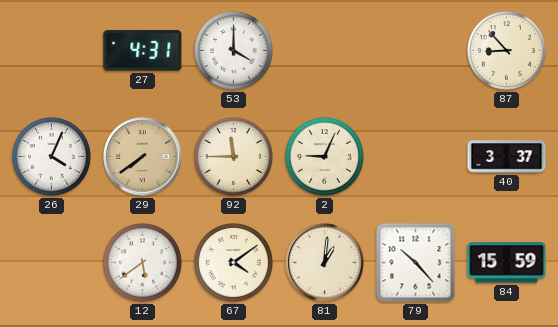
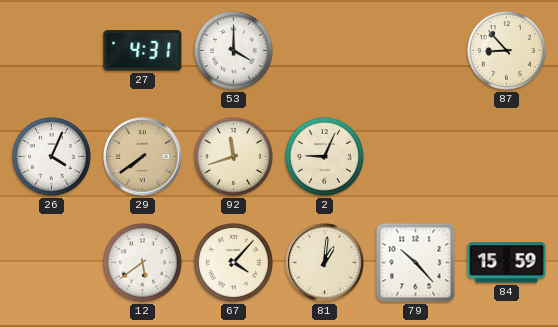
92: 11:45 -> 11:42 (233, 156)
40: 3:37 -> none (507, 157)
67: 4:09 -> 4:07 (233, 262)
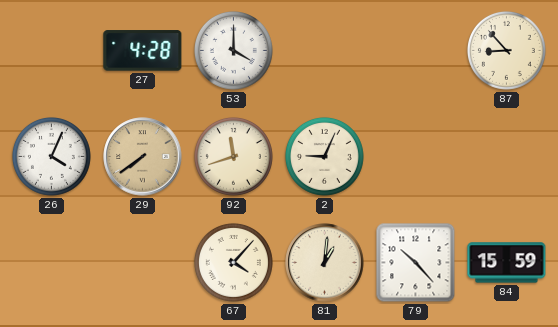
27: 4:31 -> 4:28 (143, 51)
12: 5:39 -> none (142, 262)
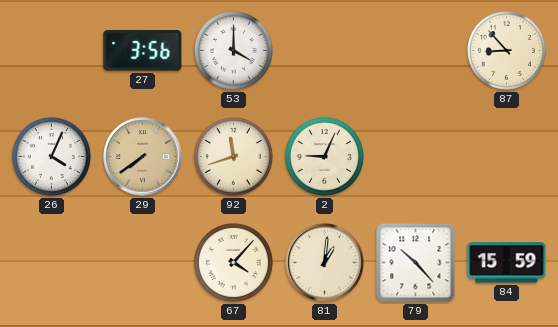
27: 4:28 -> 3:56 (143, 51)
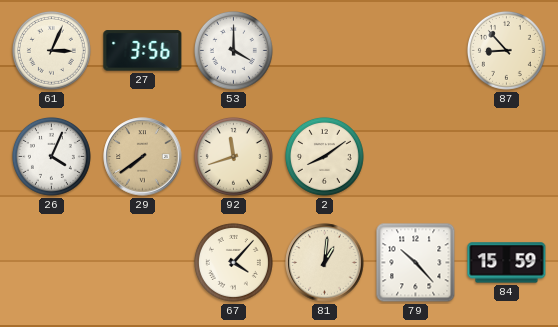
61: none -> 3:04 (51, 50)
2: 9:04 -> 8:09 (324, 156)
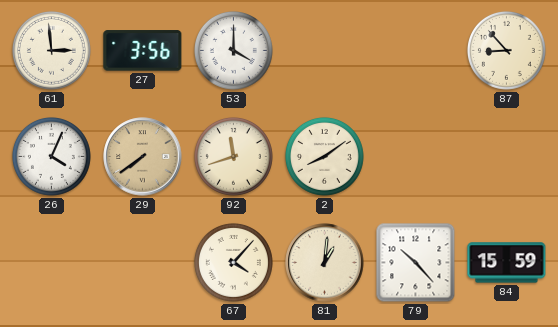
61: 3:04 -> 2:59 (51, 50)
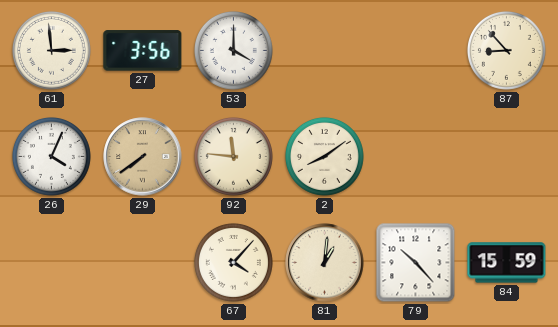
92: 11:42 -> 11:46 (233, 156)
